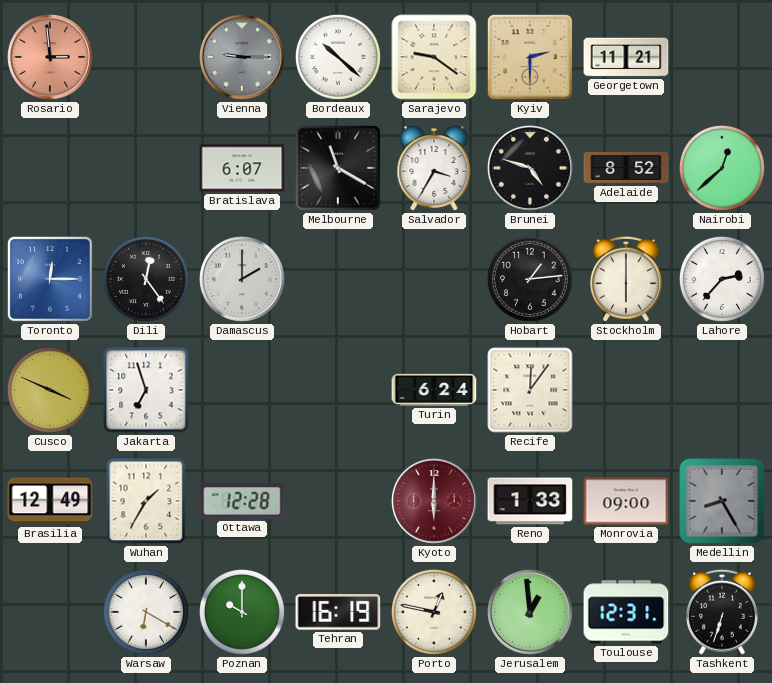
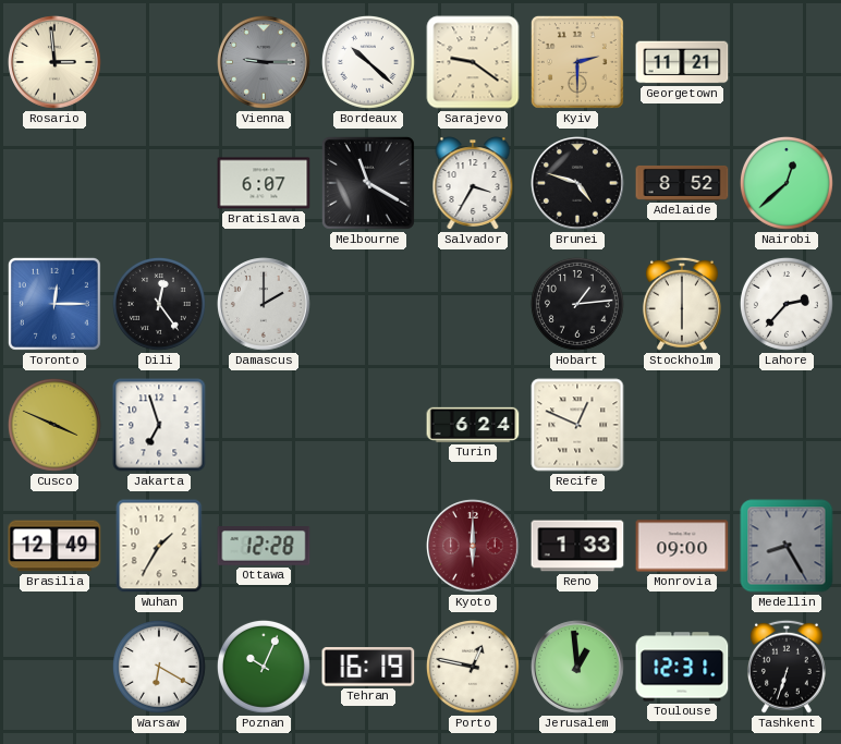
Rosario dial: salmon -> cream (56, 63)
Recife: 12:06 -> 12:49 (577, 425)
Poznan: 10:00 -> 10:04 (264, 667)
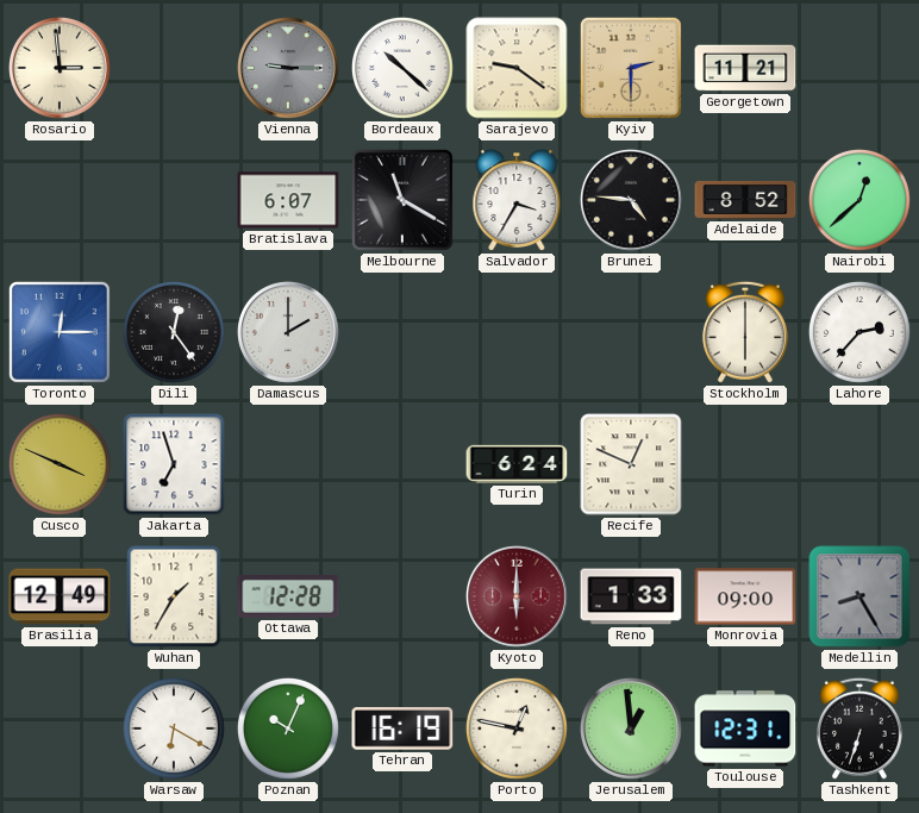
Brunei: 4:48 -> 4:46 (632, 201)
Hobart: 1:14 -> none (577, 304)
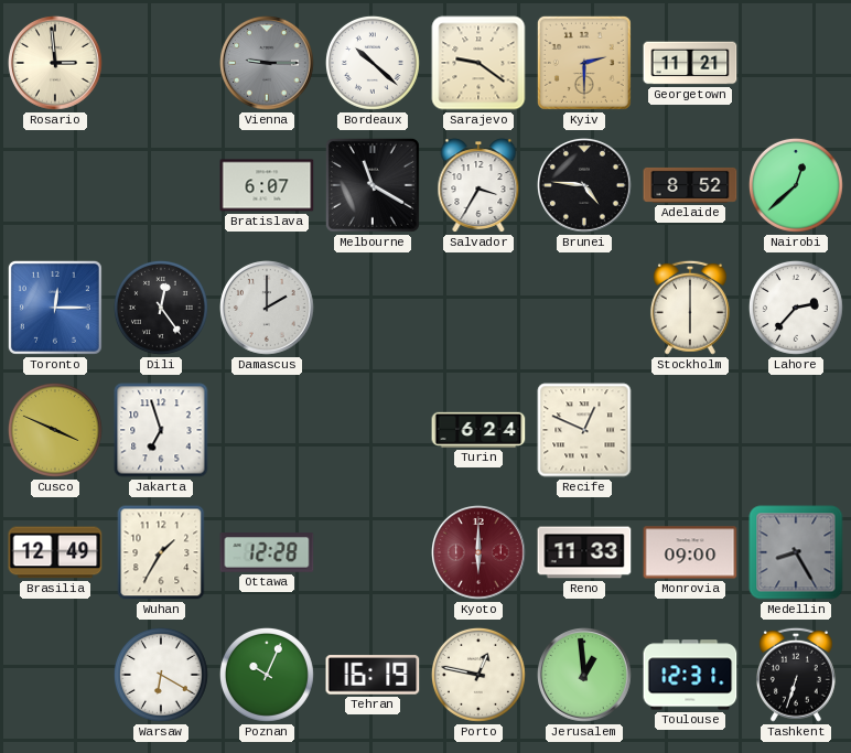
Reno: 1:33 -> 11:33 (584, 552)
